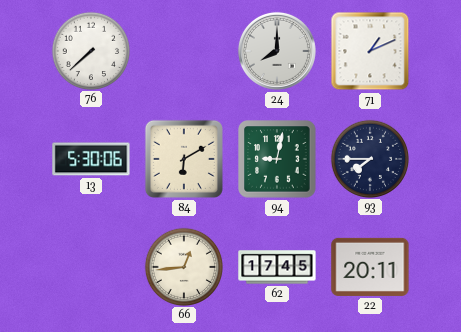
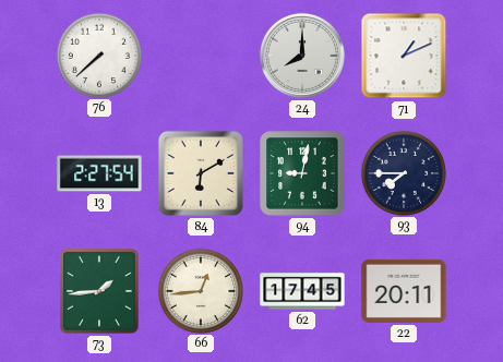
13: 5:30 -> 2:27 (99, 173)
73: none -> 1:44 (99, 291)
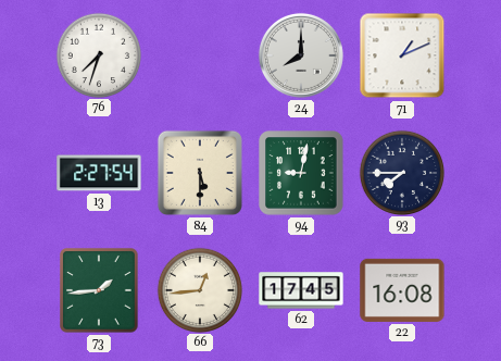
76: 7:38 -> 7:33 (98, 54)
84: 6:10 -> 5:30 (200, 173)
22: 20:11 -> 16:08 (402, 290)
